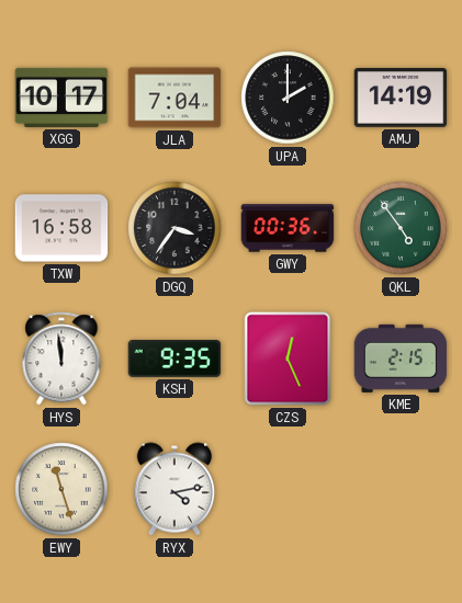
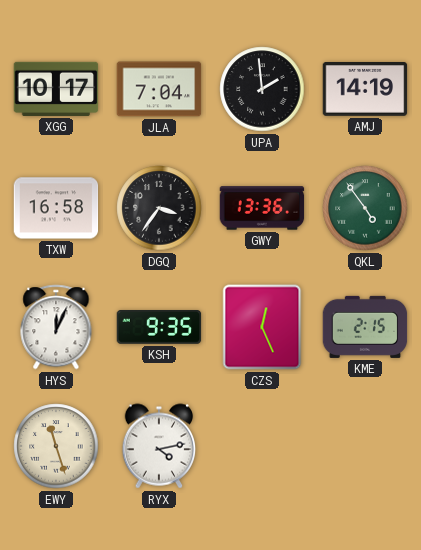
UPA: 2:00 -> 1:59 (262, 89)
GWY: 00:36 -> 13:36 (262, 208)
HYS: 11:59 -> 12:04 (56, 327)
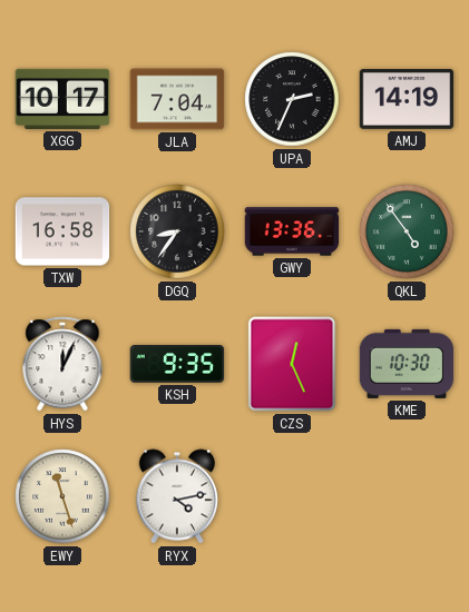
UPA: 1:59 -> 2:34 (292, 99)
DGQ: 3:36 -> 8:36 (177, 231)
KME: 2:15 -> 10:30 (407, 364)
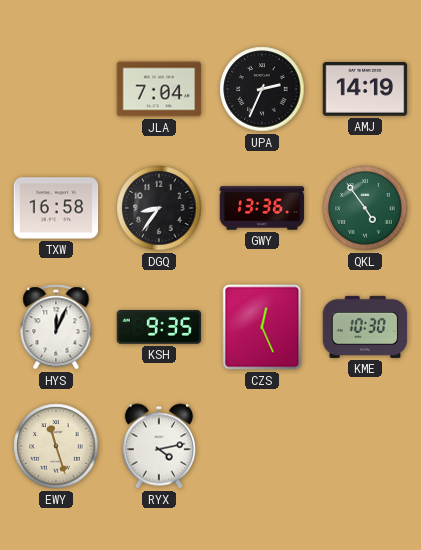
XGG: 10:17 -> none (62, 99)
